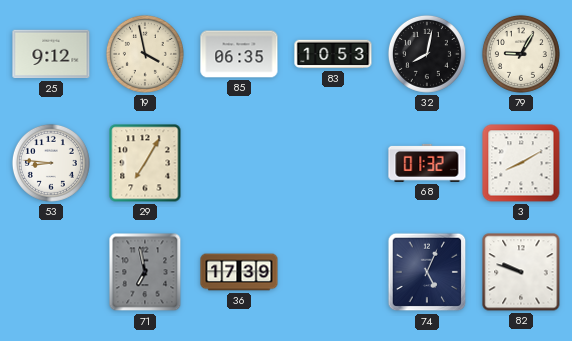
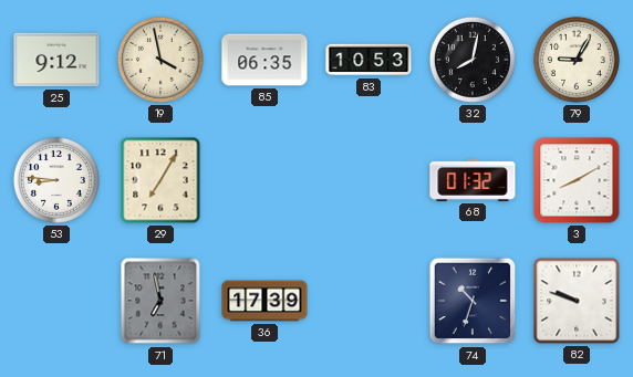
74: 5:04 -> 10:33 (473, 301)
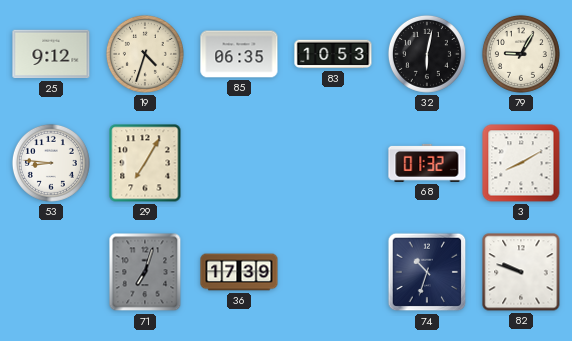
19: 3:58 -> 4:33 (145, 54)
32: 8:02 -> 6:02 (427, 54)
71: 6:58 -> 7:03 (145, 272)
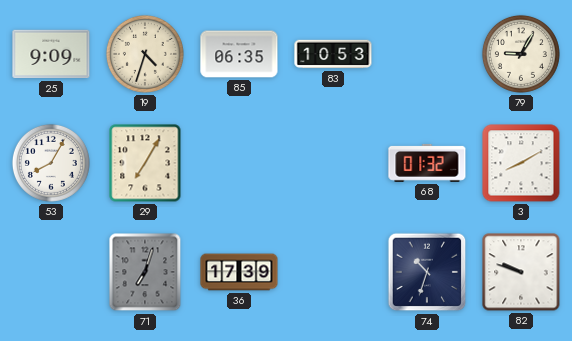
25: 9:12 -> 9:09 (51, 54)
32: 6:02 -> none (427, 54)
53: 8:46 -> 8:05 (51, 163)
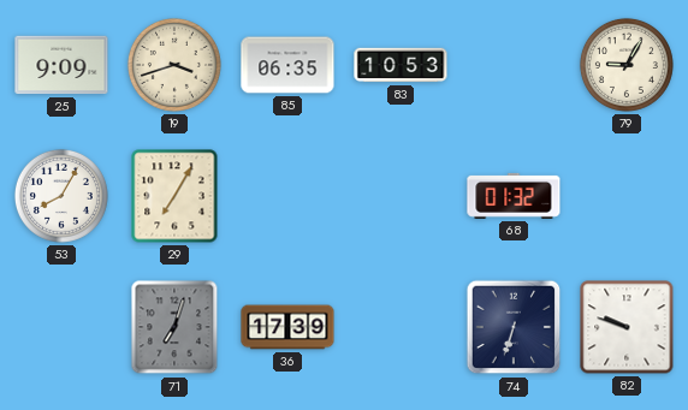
19: 4:33 -> 3:42 (174, 65)
3: 8:10 -> none (521, 163)
74: 10:33 -> 6:33 (514, 327)
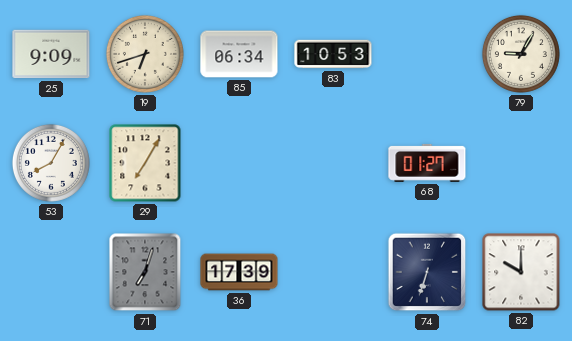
19: 3:42 -> 6:42 (145, 54)
85: 06:35 -> 06:34 (239, 54)
68: 01:32 -> 01:27 (427, 163)
82: 9:48 -> 10:00 (521, 272)
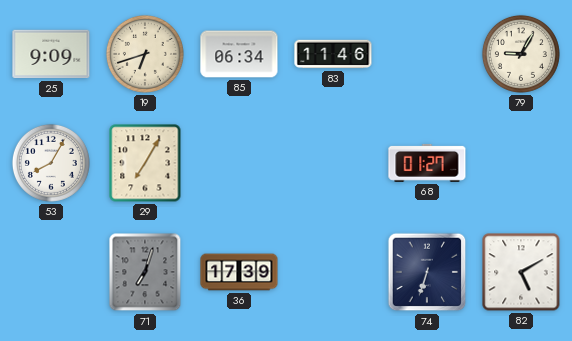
83: 10:53 -> 11:46 (333, 54)
82: 10:00 -> 5:10 (521, 272)
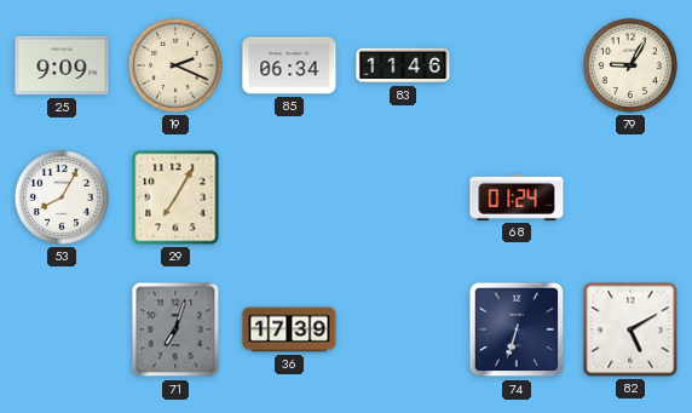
19: 6:42 -> 2:19 (175, 65)
68: 01:27 -> 01:24 (517, 197)
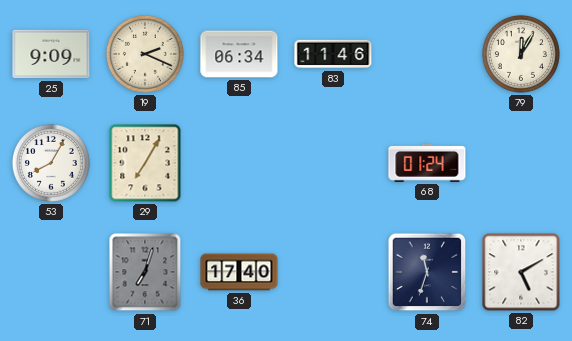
79: 9:05 -> 12:05 (521, 54)
36: 17:39 -> 17:40 (239, 272)
74: 6:33 -> 11:33 (427, 272)
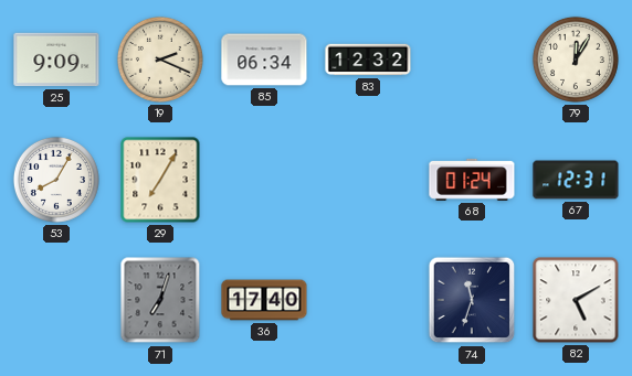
83: 11:46 -> 12:32 (368, 60)
67: none -> 12:31 (576, 180)
